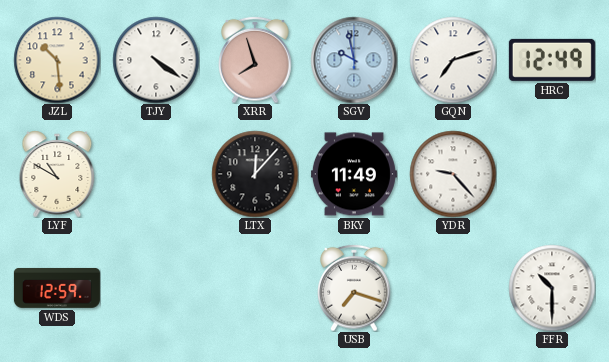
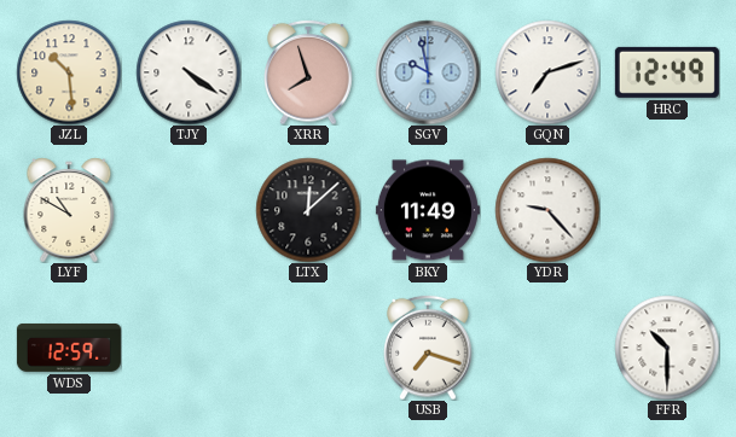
LTX: 12:07 -> 12:08 (308, 210)
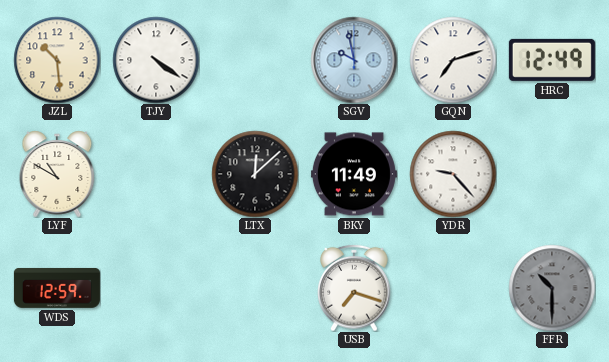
XRR: 7:57 -> none (308, 72)
FFR dial: white -> grey (552, 288)
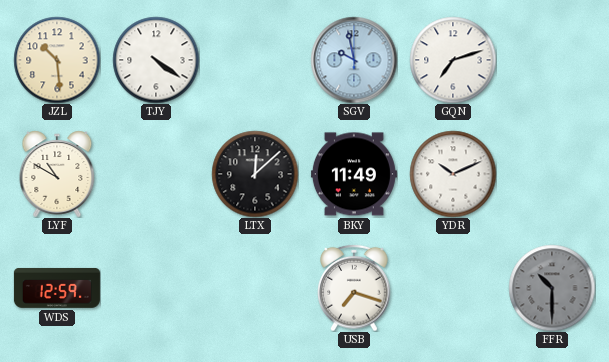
HRC: 12:49 -> none (552, 60)
YDR: 9:23 -> 10:11 (453, 174)
